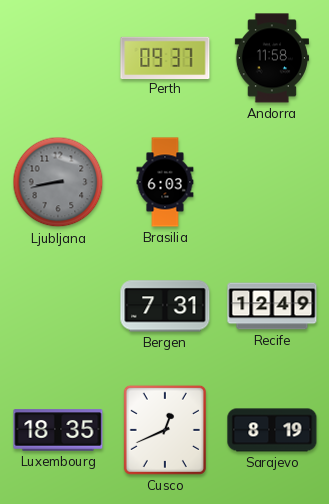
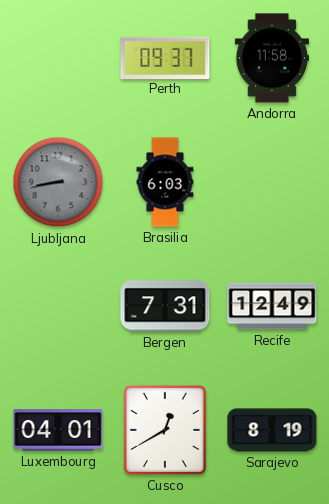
Luxembourg: 18:35 -> 04:01 (58, 430)
Cusco: 12:41 -> 12:40 (165, 430)
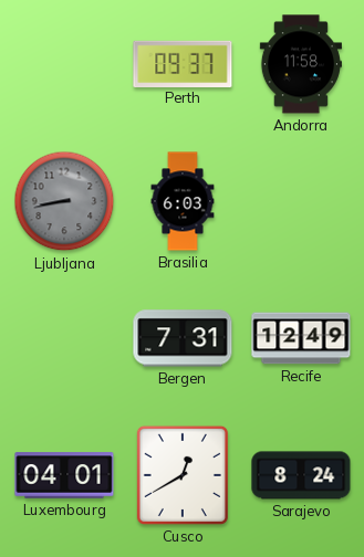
Sarajevo: 8:19 -> 8:24 (301, 475)
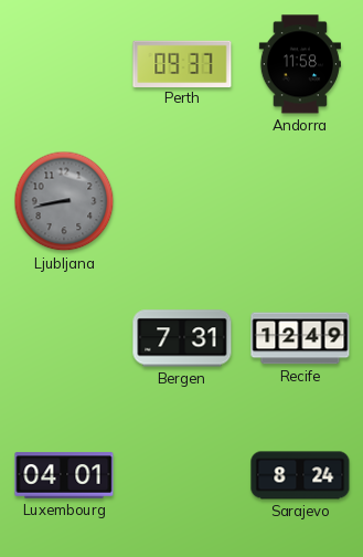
Brasilia: 6:03 -> none (183, 201)
Cusco: 12:40 -> none (183, 475)
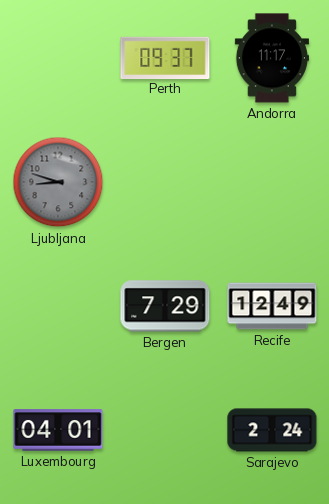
Andorra: 11:58 -> 11:17 (272, 58)
Ljubljana: 8:43 -> 8:48 (58, 182)
Bergen: 7:31 -> 7:29 (165, 306)
Sarajevo: 8:24 -> 2:24 (272, 430)
